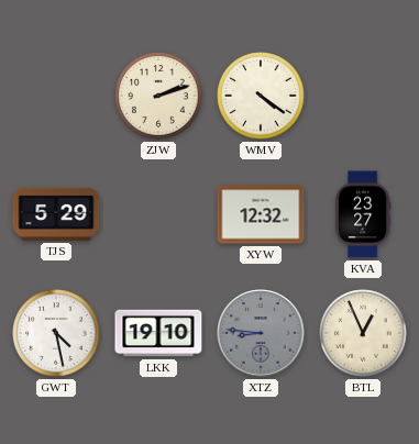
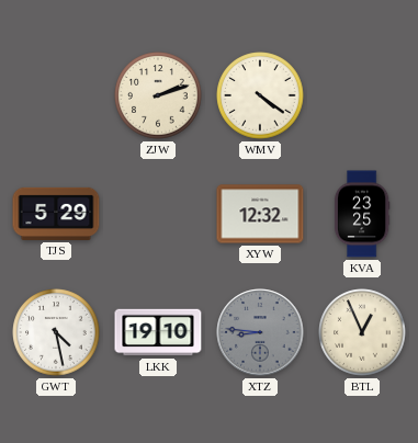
KVA: 23:27 -> 23:25 (362, 214)
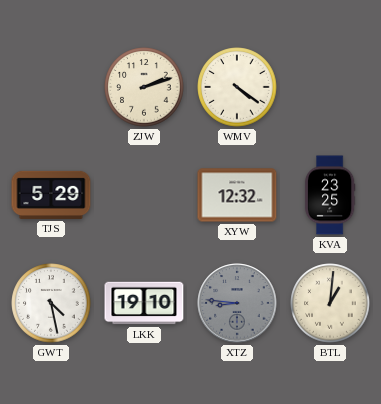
BTL: 12:56 -> 1:01 (330, 303)
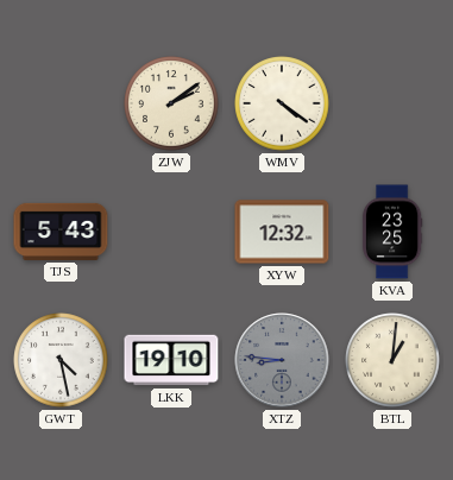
ZJW: 2:12 -> 2:09 (171, 103)
TJS: 5:29 -> 5:43 (61, 232)
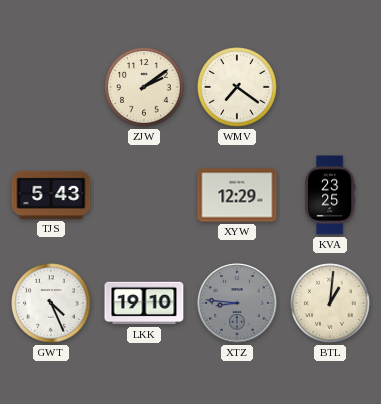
WMV: 4:21 -> 7:21 (237, 87)
XYW: 12:32 -> 12:29 (237, 195)
GWT: 4:28 -> 4:26 (51, 303)
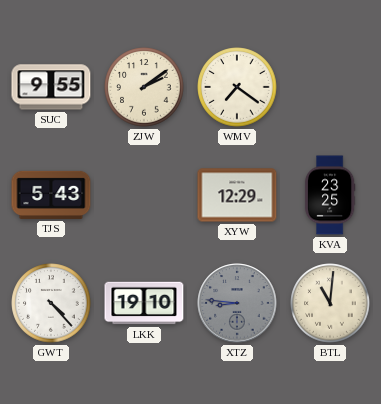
SUC: none -> 9:55 (51, 87)
GWT: 4:26 -> 4:23 (51, 303)
BTL: 1:01 -> 11:01 (330, 303)
